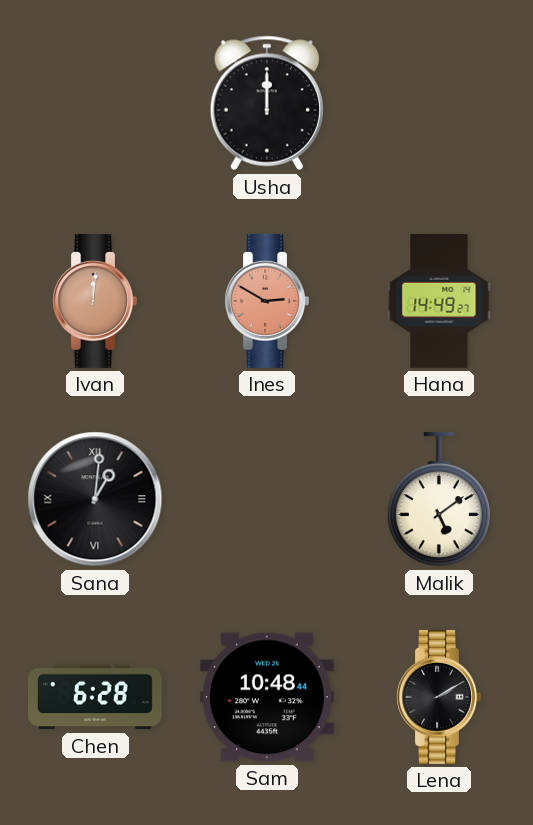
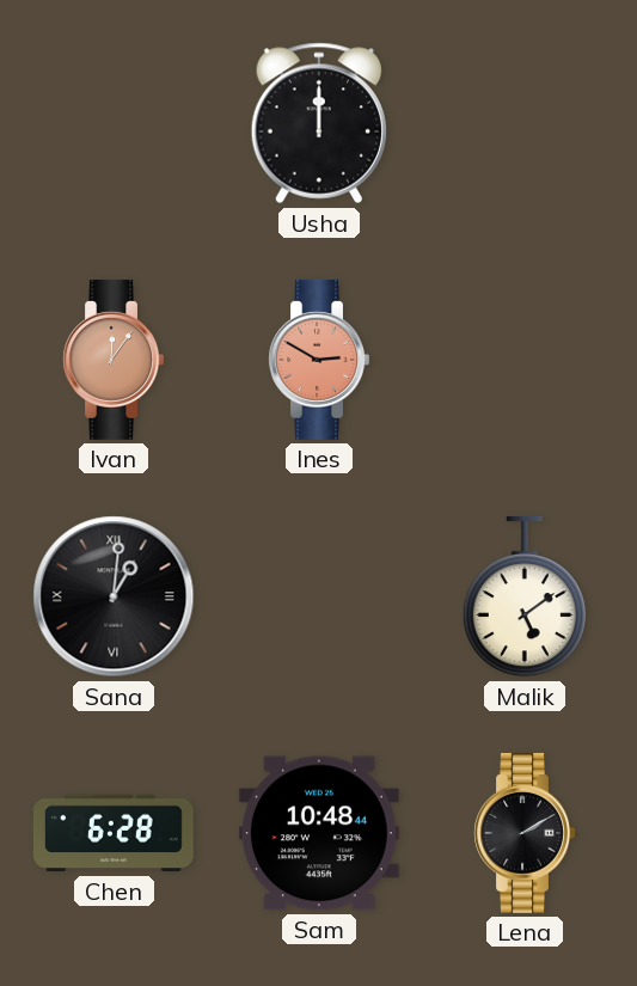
Ivan: 12:01 -> 12:06 (114, 360)
Hana: 14:49 -> none (439, 301)
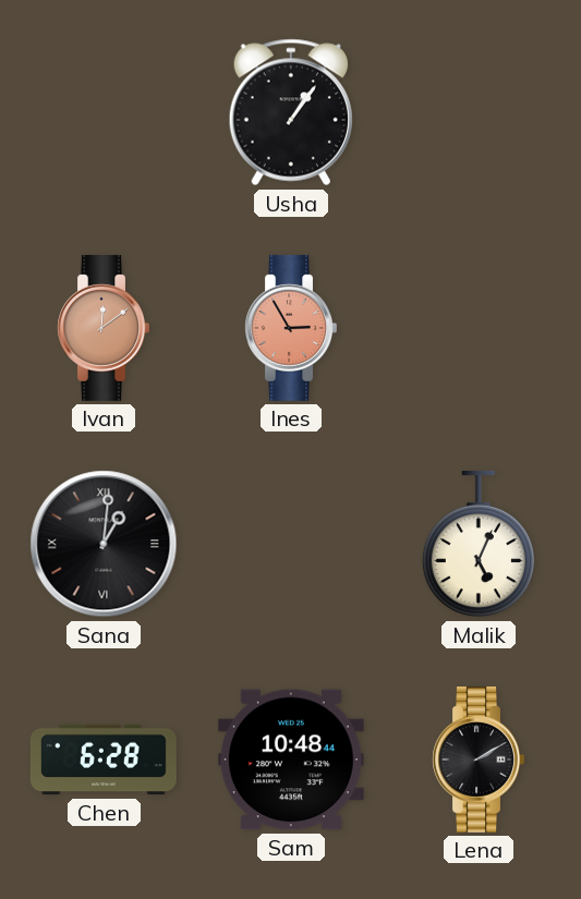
Usha: 12:00 -> 1:06 (291, 112)
Ivan: 12:06 -> 12:09 (104, 328)
Ines: 2:50 -> 2:55 (291, 328)
Malik: 5:09 -> 5:04 (479, 544)
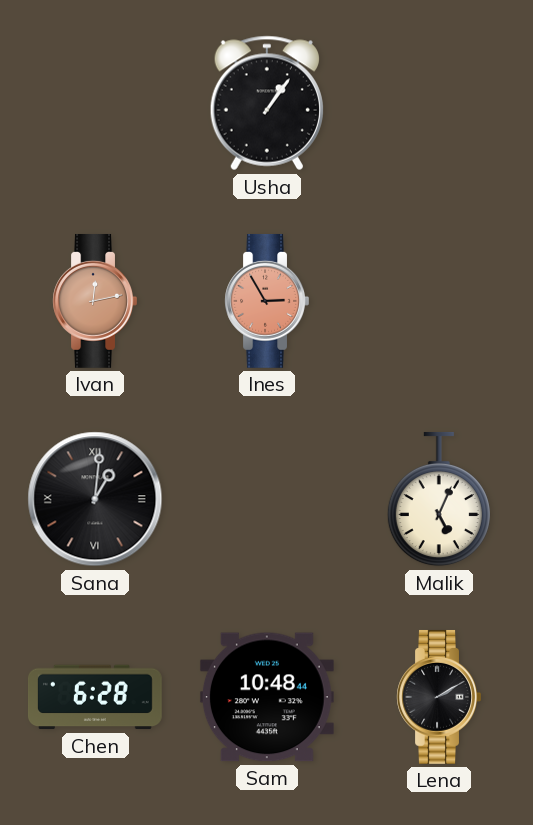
Ivan: 12:09 -> 12:13 (95, 301)
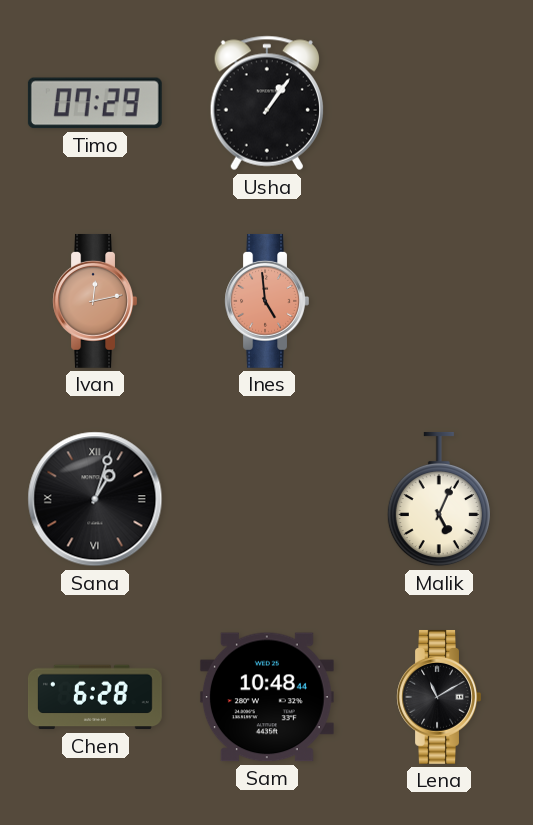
Timo: none -> 07:29 (95, 103)
Ines: 2:55 -> 4:59 (267, 301)
Sana: 1:01 -> 1:03 (95, 499)
Lena: 2:10 -> 11:10 (439, 697)
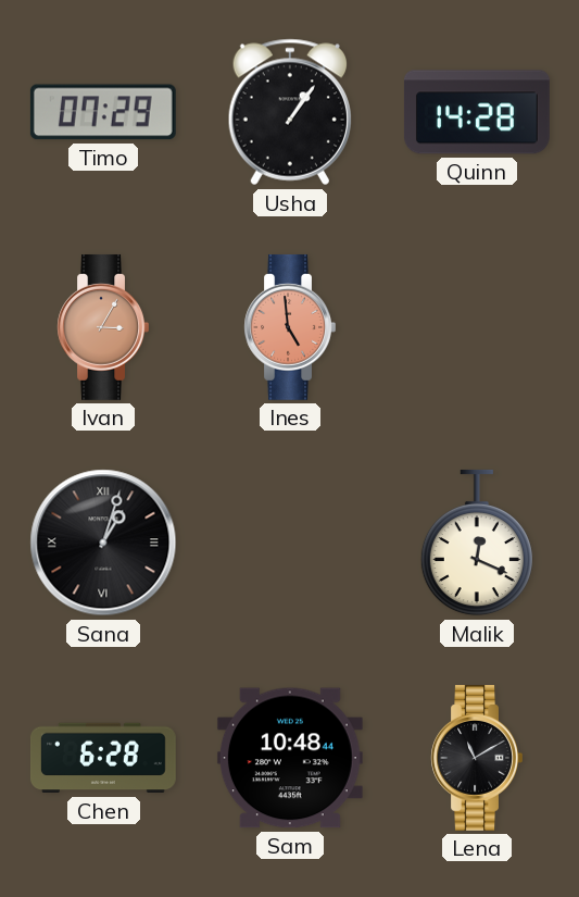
Quinn: none -> 14:28 (477, 112)
Ivan: 12:13 -> 3:05 (103, 327)
Malik: 5:04 -> 12:19 (477, 543)
